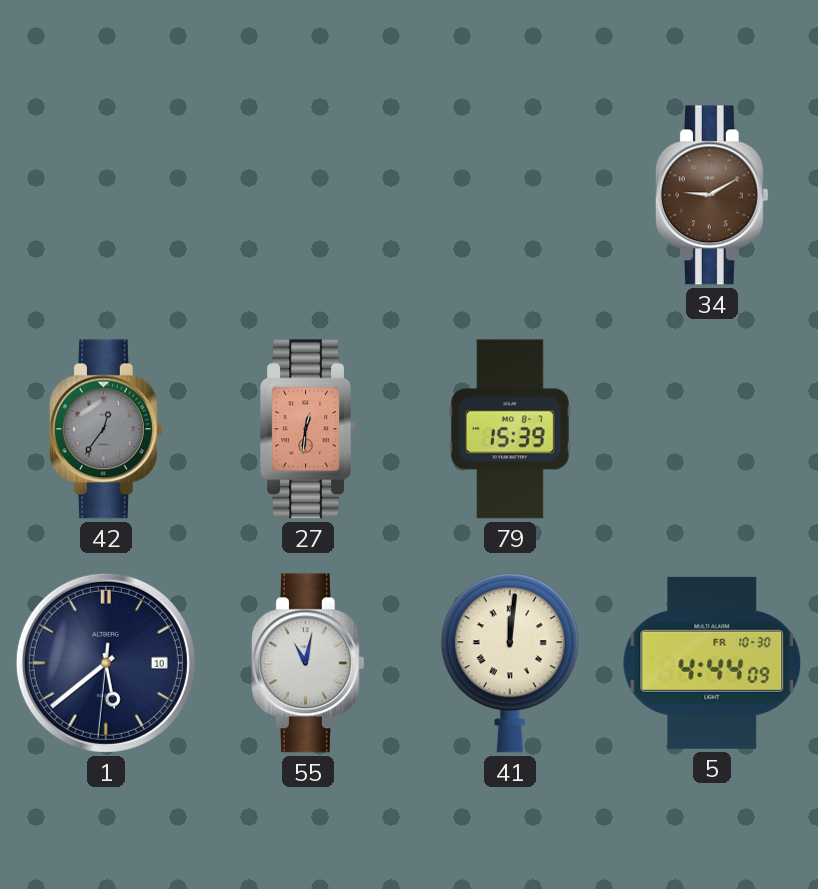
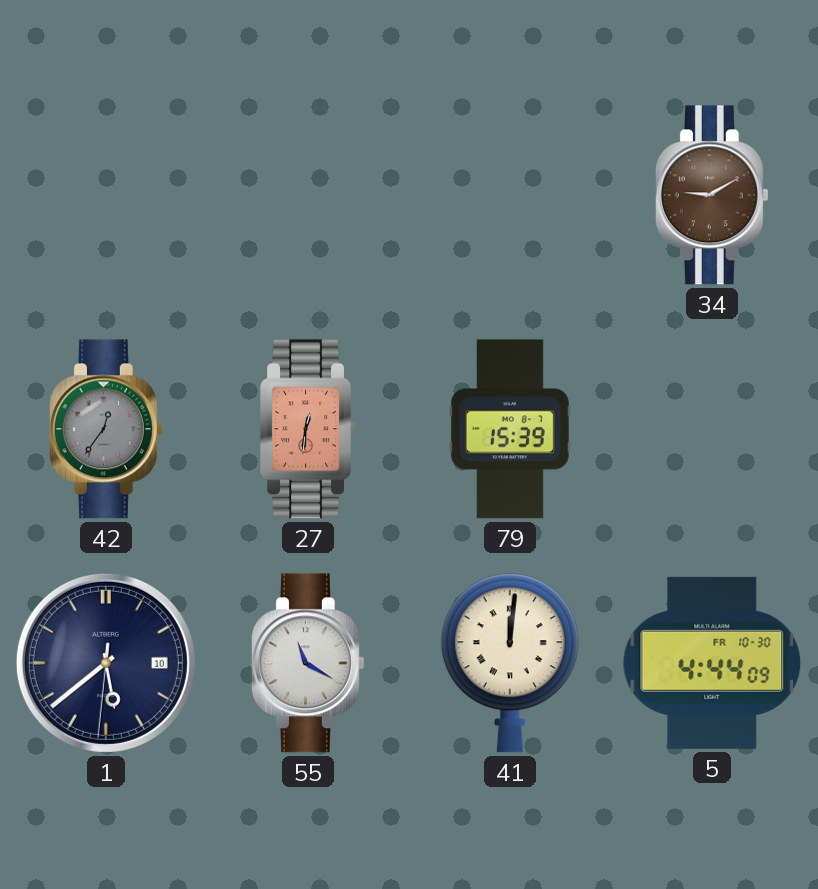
55: 11:02 -> 11:20 (308, 663)
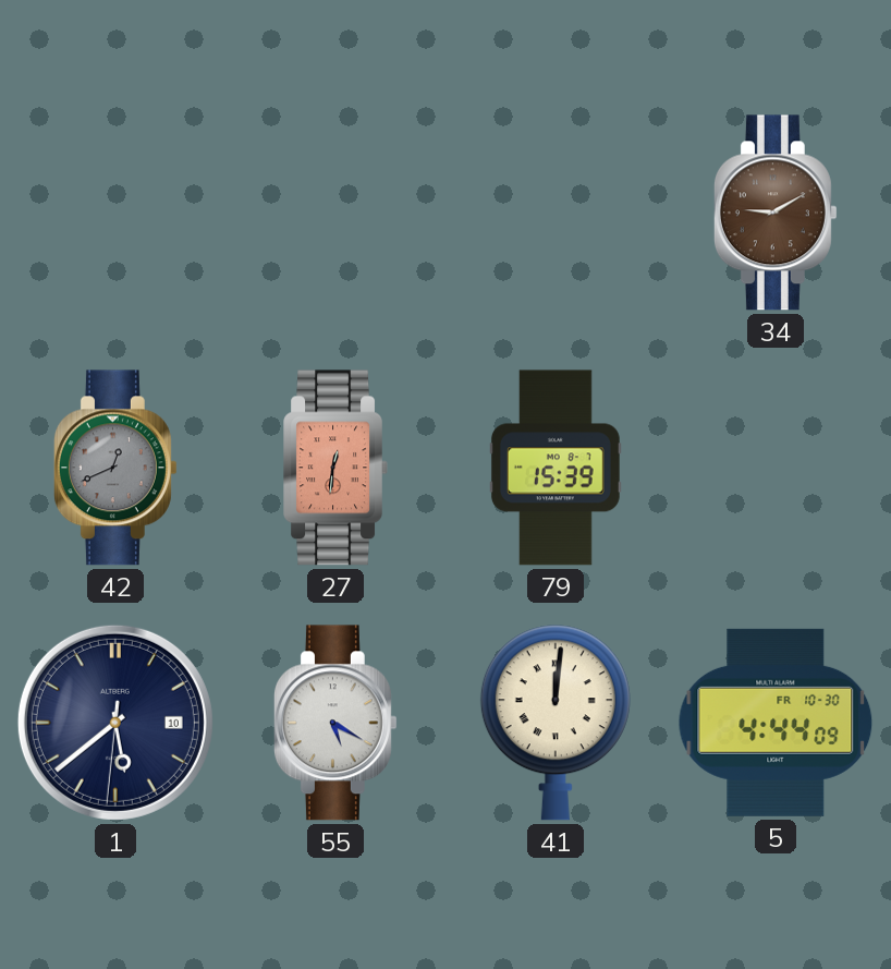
42: 12:36 -> 12:41 (115, 468)
55: 11:20 -> 5:20 (335, 723)
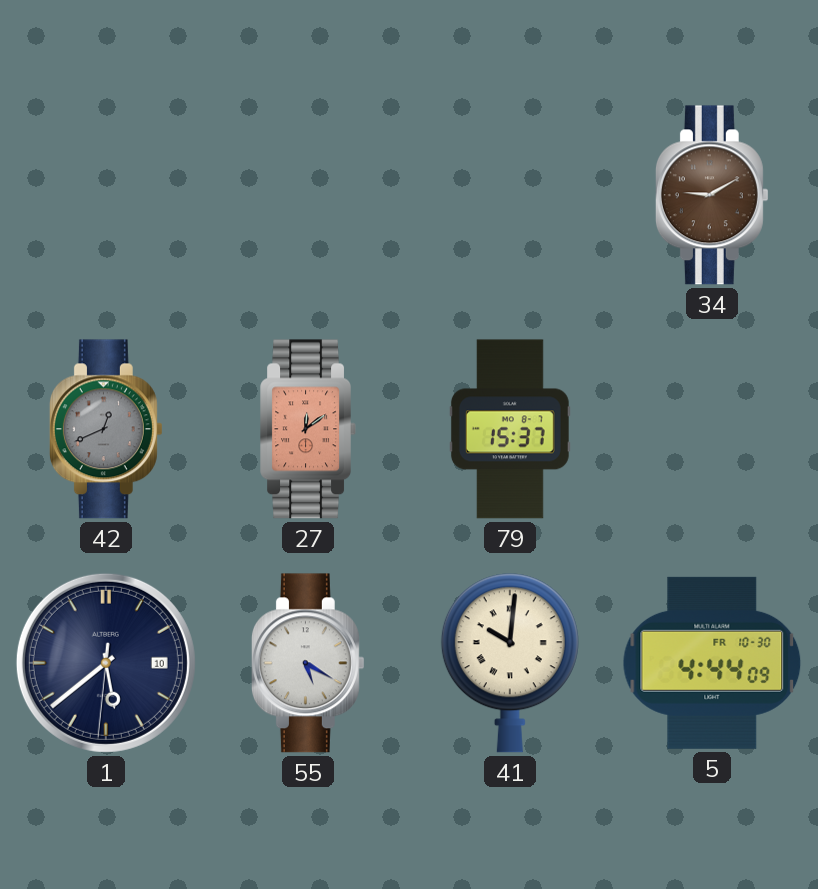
27: 12:31 -> 12:09 (308, 429)
79: 15:39 -> 15:37 (510, 429)
41: 12:01 -> 10:01 (510, 663)
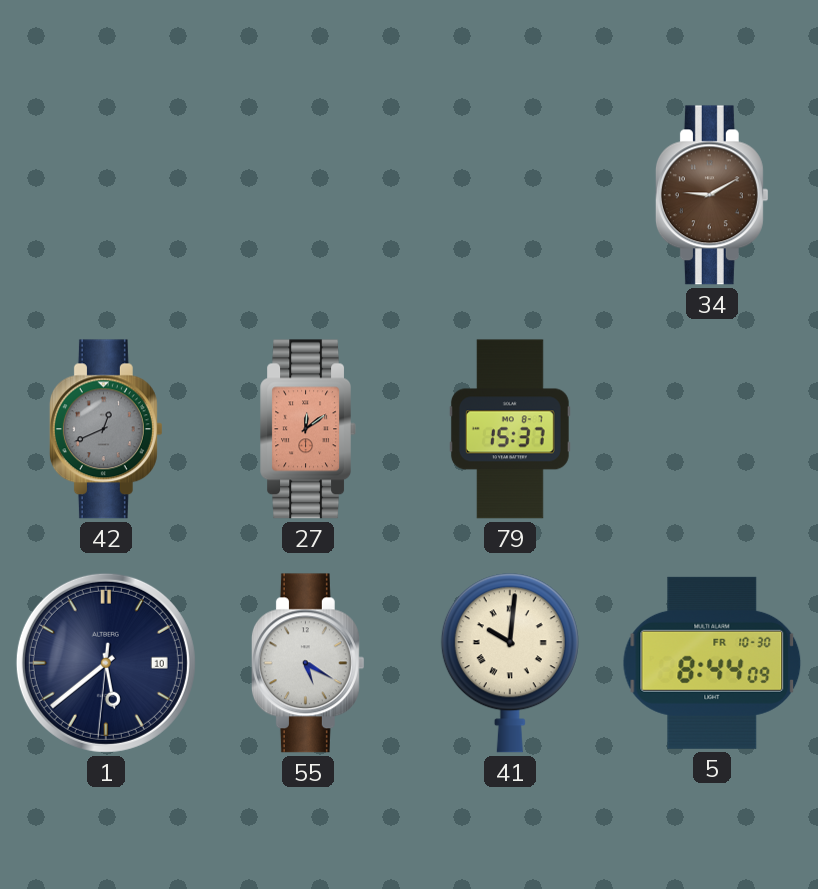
5: 4:44 -> 8:44 (712, 663)
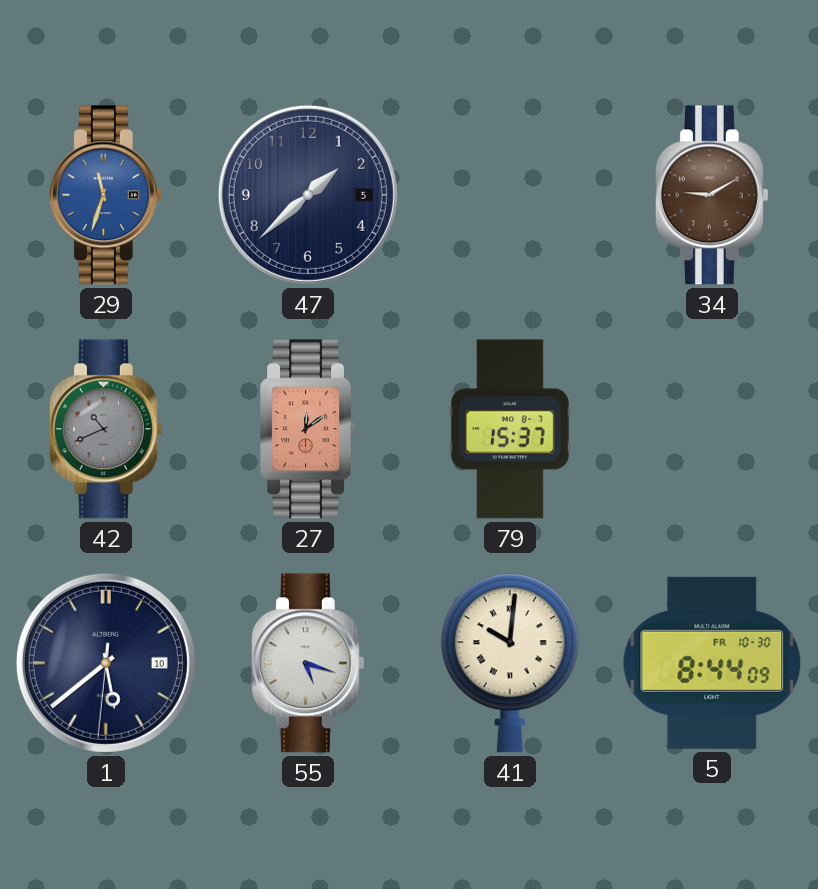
29: none -> 11:33 (106, 195)
47: none -> 1:38 (308, 195)
42: 12:41 -> 10:41 (106, 429)
55: 5:20 -> 5:18 (308, 663)
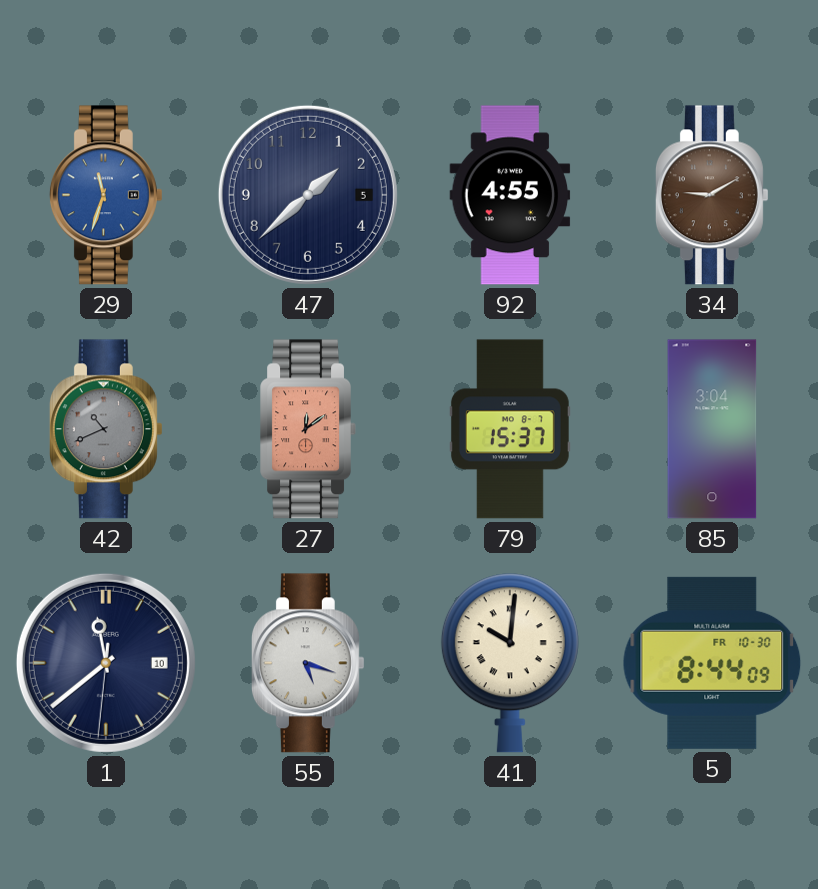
92: none -> 4:55 (510, 195)
85: none -> 3:04 (712, 429)
1: 5:38 -> 11:38 (106, 663)
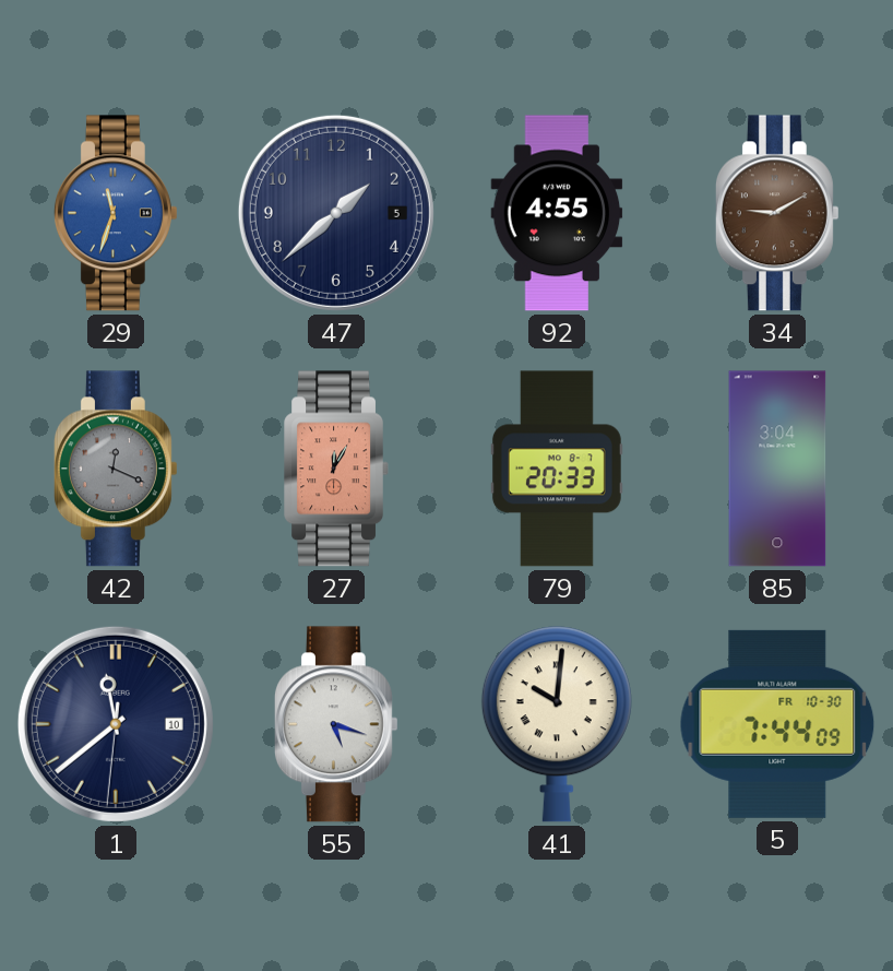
42: 10:41 -> 12:19 (116, 469)
27: 12:09 -> 12:05 (336, 469)
79: 15:37 -> 20:33 (557, 469)
5: 8:44 -> 7:44 (777, 724)
